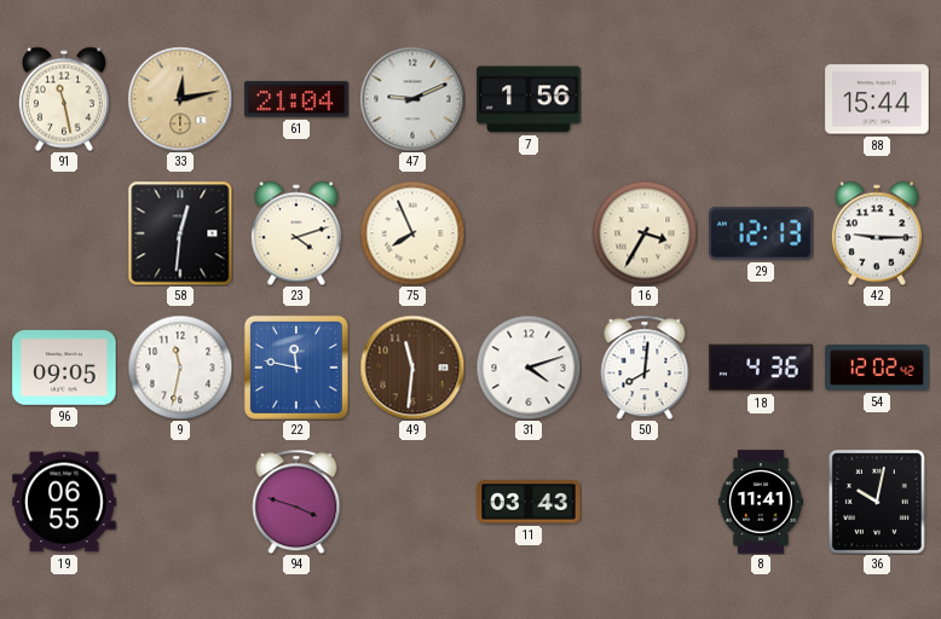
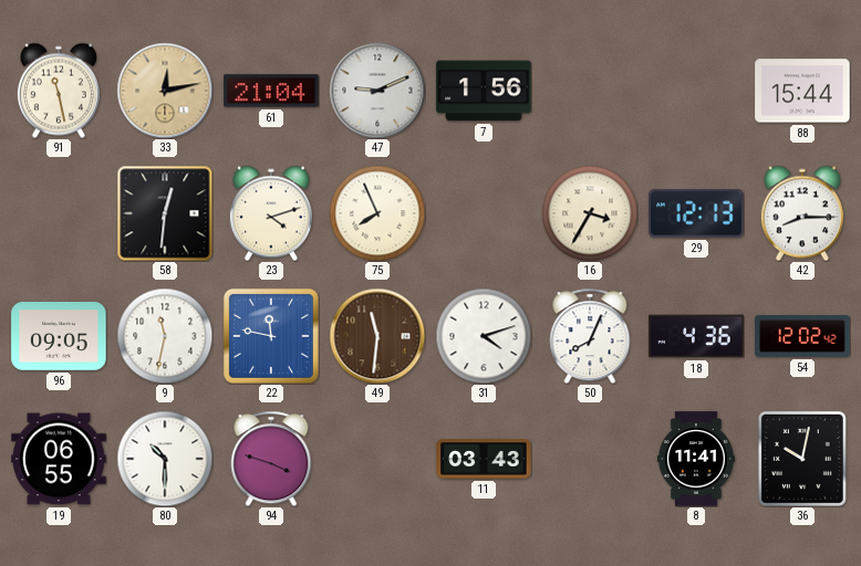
42: 9:15 -> 8:15 (802, 213)
50: 8:01 -> 8:04 (590, 336)
80: none -> 10:30 (165, 459)
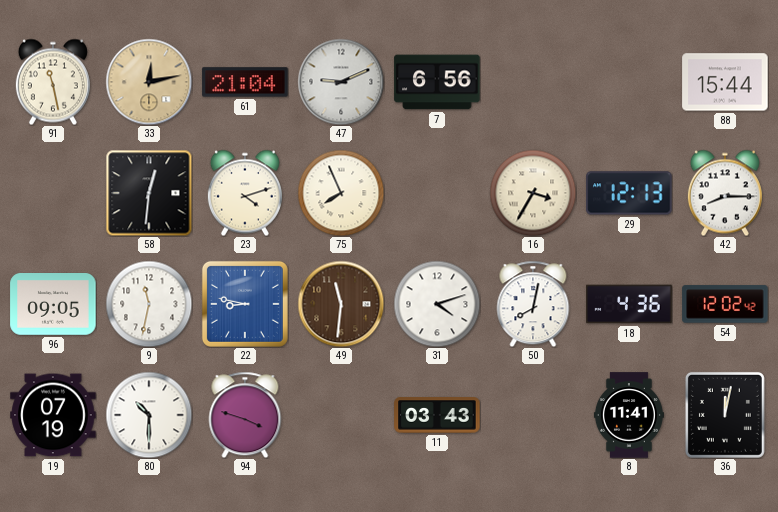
7: 1:56 -> 6:56 (437, 82)
22: 11:47 -> 8:47 (245, 304)
50: 8:04 -> 8:02 (533, 304)
19: 06:55 -> 07:19 (53, 415)
36: 10:02 -> 12:02 (725, 415)
